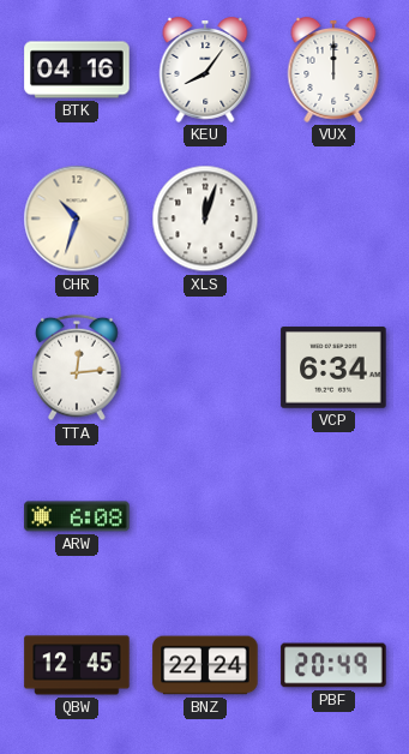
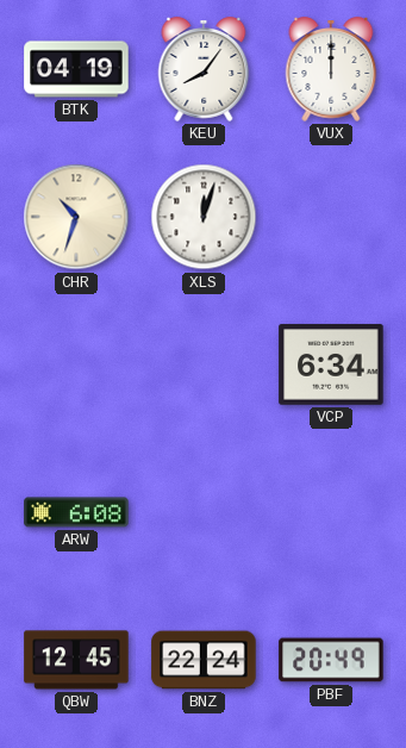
BTK: 04:16 -> 04:19 (76, 69)
TTA: 12:14 -> none (77, 367)
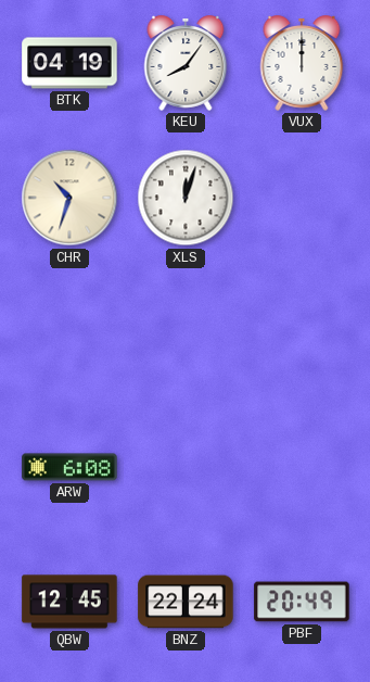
VCP: 6:34 -> none (331, 364)
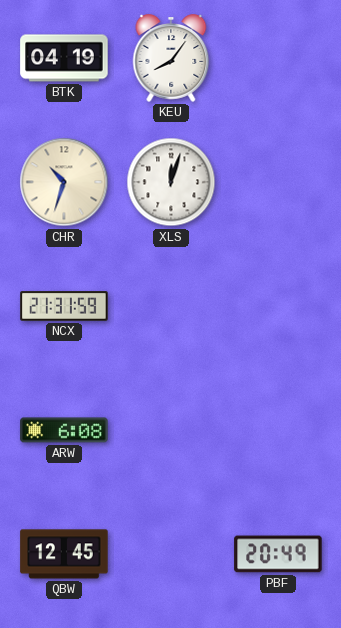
VUX: 12:00 -> none (302, 63)
NCX: none -> 21:31 (64, 306)
BNZ: 22:24 -> none (186, 602)
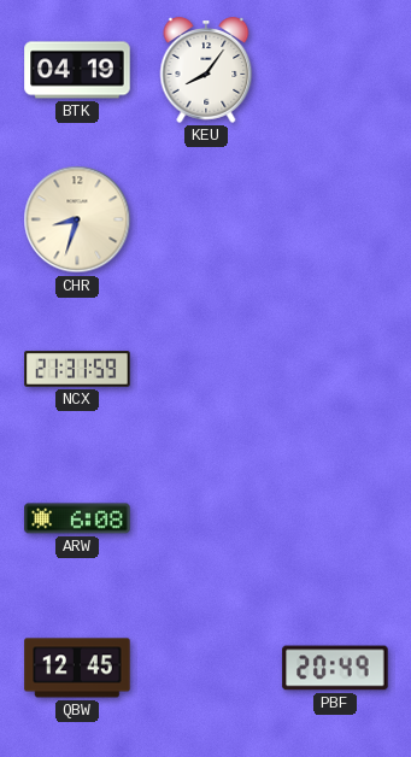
CHR: 10:33 -> 8:33 (77, 219)
XLS: 12:03 -> none (171, 182)
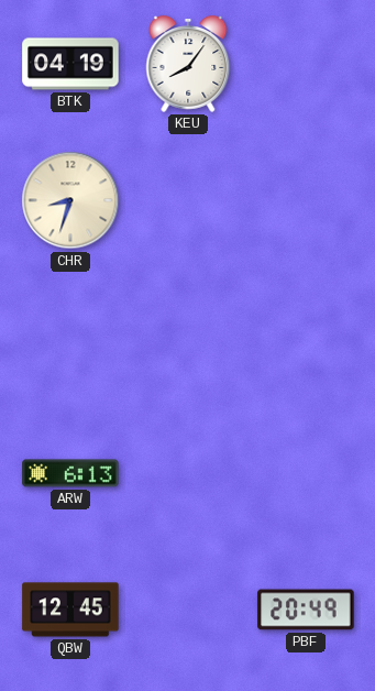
NCX: 21:31 -> none (77, 369)
ARW: 6:08 -> 6:13 (70, 473)
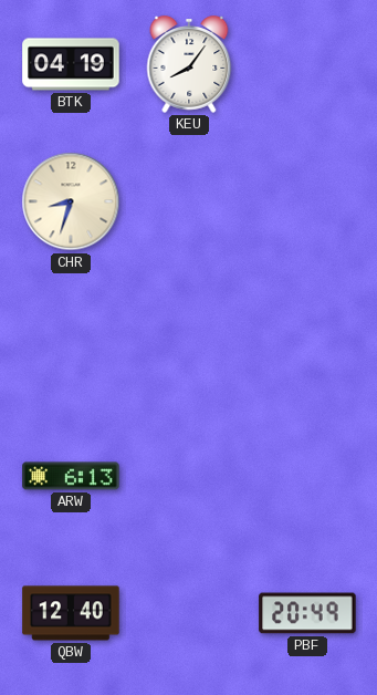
QBW: 12:45 -> 12:40 (71, 613)
